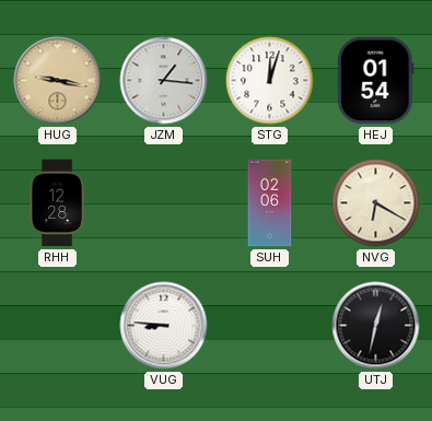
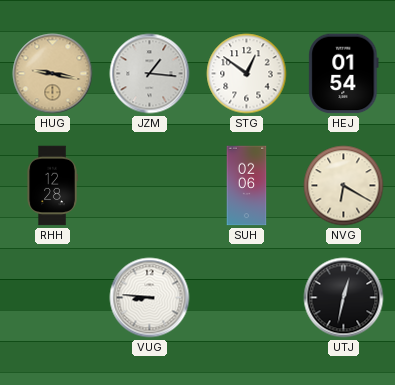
STG: 12:03 -> 12:51 (247, 74)
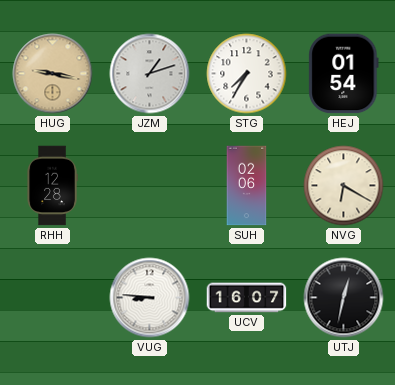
JZM: 1:16 -> 1:12 (150, 74)
STG: 12:51 -> 7:35 (247, 74)
UCV: none -> 16:07 (247, 298)
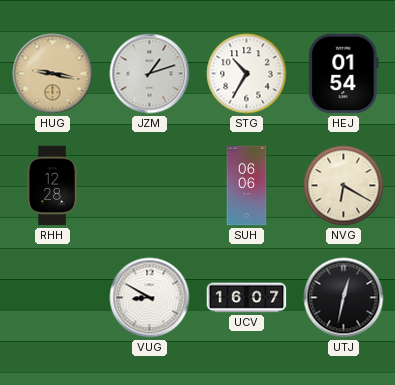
STG: 7:35 -> 10:35 (247, 74)
SUH: 02:06 -> 06:06 (247, 186)
VUG: 8:46 -> 8:50 (150, 298)
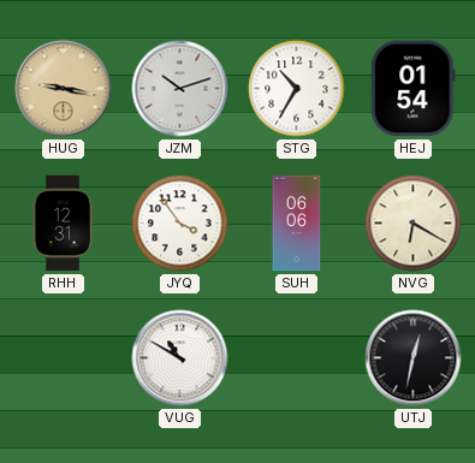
JZM: 1:12 -> 10:12 (180, 89)
RHH: 12:28 -> 12:31 (63, 224)
JYQ: none -> 3:54 (180, 224)
VUG: 8:50 -> 10:50 (180, 358)
UCV: 16:07 -> none (247, 298)
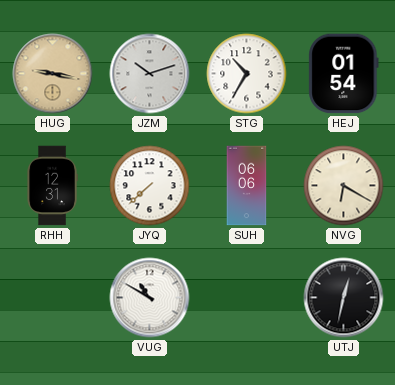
JYQ: 3:54 -> 7:38 (150, 186)
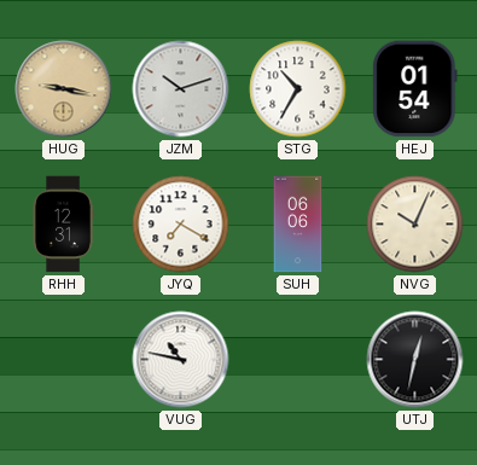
JYQ: 7:38 -> 7:20 (181, 225)
NVG: 6:20 -> 10:04 (415, 225)
VUG: 10:50 -> 10:47 (181, 360)
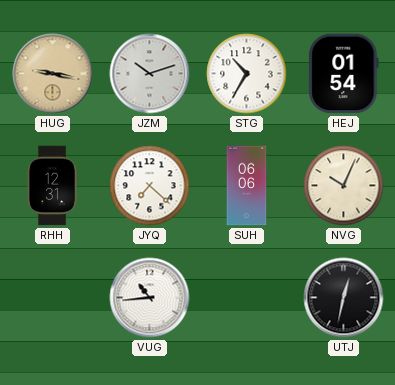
JYQ: 7:20 -> 7:22 (150, 186)
VUG: 10:47 -> 10:44 (150, 298)
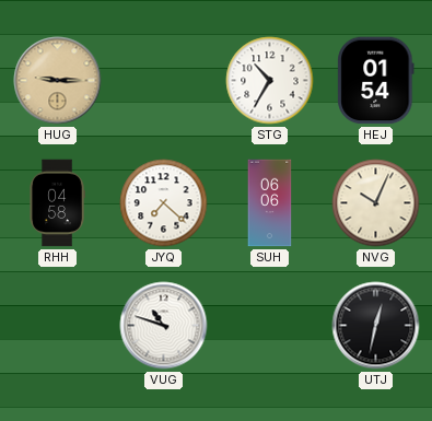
HUG: 9:17 -> 9:15 (58, 81)
JZM: 10:12 -> none (150, 74)
RHH: 12:31 -> 04:58 (57, 203)
VUG: 10:44 -> 10:48 (164, 326)
